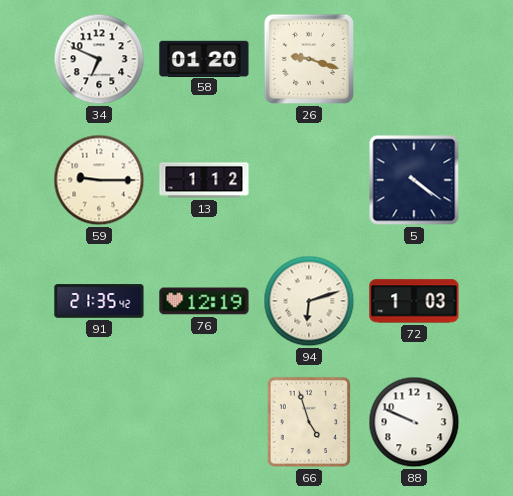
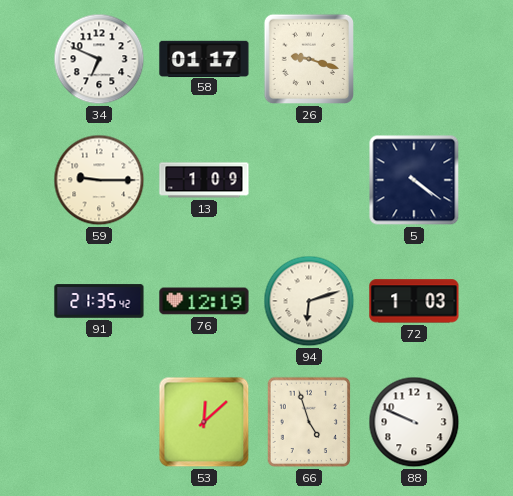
58: 01:20 -> 01:17 (204, 58)
13: 1:12 -> 1:09 (204, 180)
53: none -> 12:08 (204, 422)
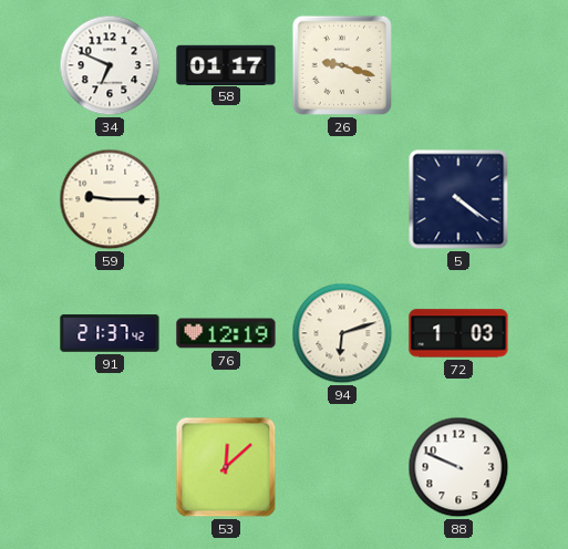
13: 1:09 -> none (204, 180)
91: 21:35 -> 21:37 (110, 333)
66: 4:57 -> none (309, 422)
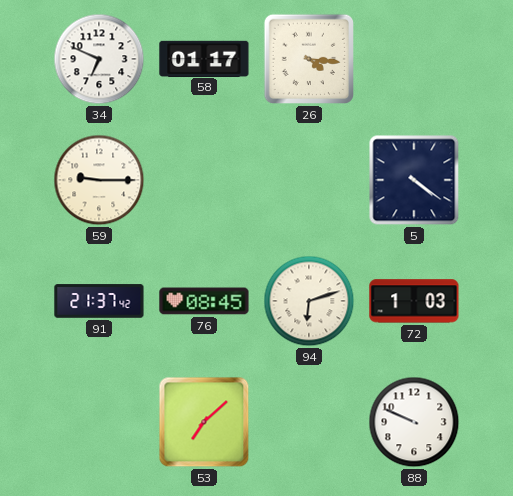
26: 9:18 -> 4:16 (309, 59)
76: 12:19 -> 08:45 (204, 301)
53: 12:08 -> 7:08 (204, 422)
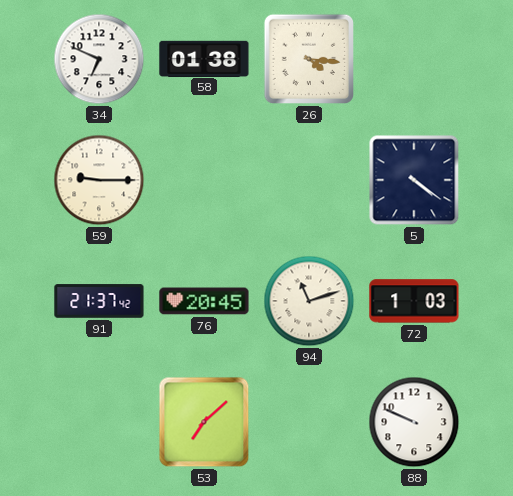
58: 01:17 -> 01:38 (204, 58)
76: 08:45 -> 20:45 (204, 301)
94: 6:12 -> 11:12 (309, 301)
